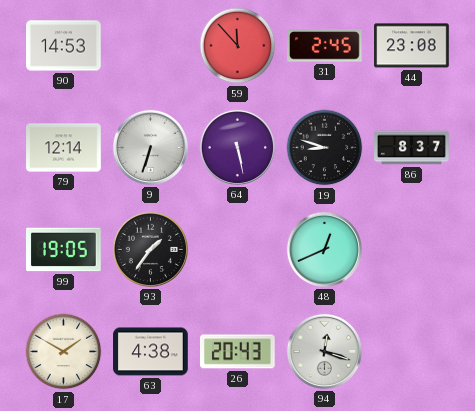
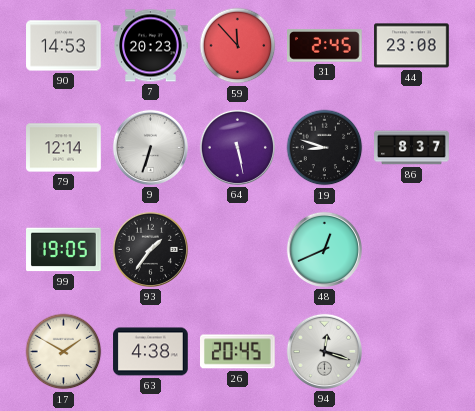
7: none -> 20:23 (151, 46)
26: 20:43 -> 20:45 (238, 352)
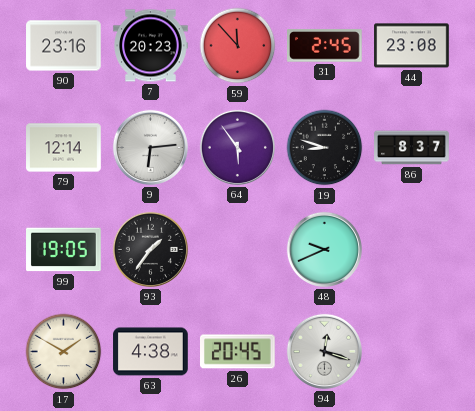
90: 14:53 -> 23:16 (64, 46)
9: 6:33 -> 6:14 (150, 147)
64: 5:28 -> 5:54 (237, 147)
48: 12:41 -> 9:41 (324, 249)
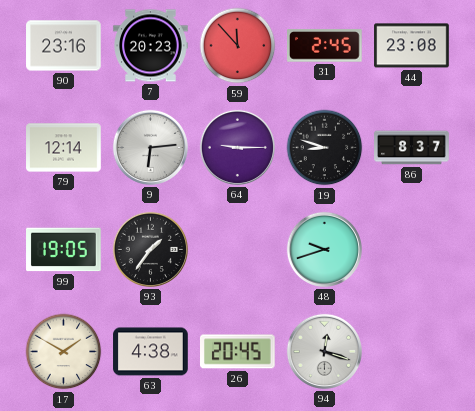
64: 5:54 -> 9:15 (237, 147)
48: 9:41 -> 9:42 (324, 249)
